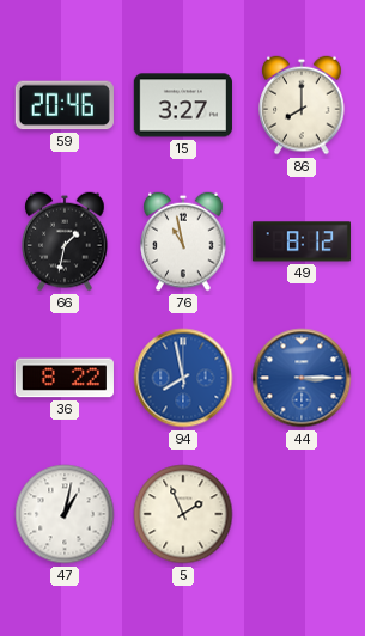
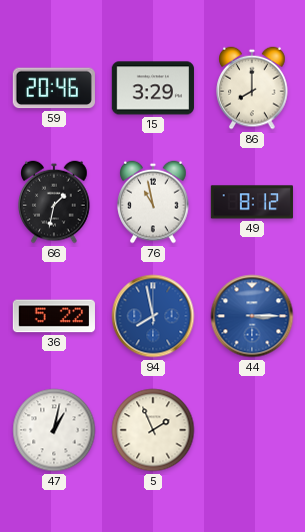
15: 3:27 -> 3:29 (153, 88)
36: 8:22 -> 5:22 (54, 316)
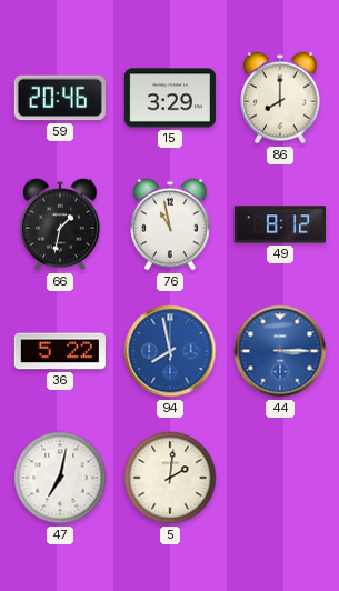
47: 1:02 -> 7:02 (60, 478)
5: 1:56 -> 2:01 (170, 478)
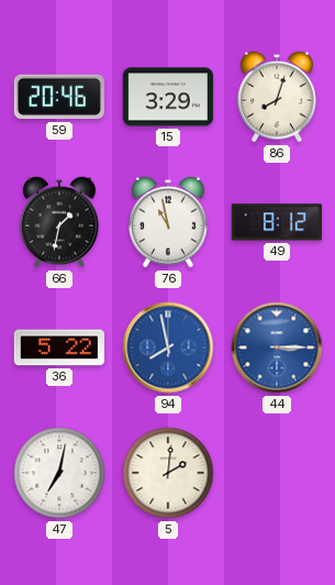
86: 8:00 -> 8:03 (277, 97)
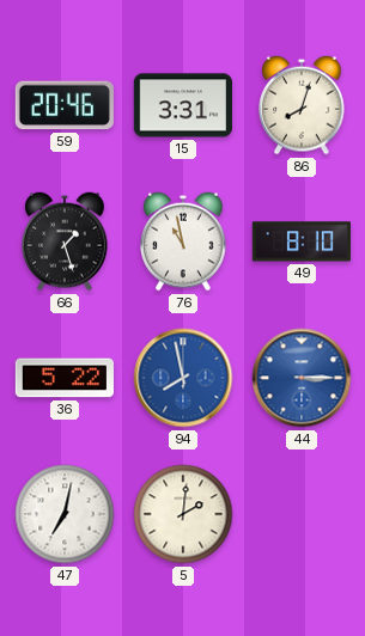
15: 3:29 -> 3:31 (183, 105)
66: 1:32 -> 1:27 (65, 241)
49: 8:12 -> 8:10 (302, 241)
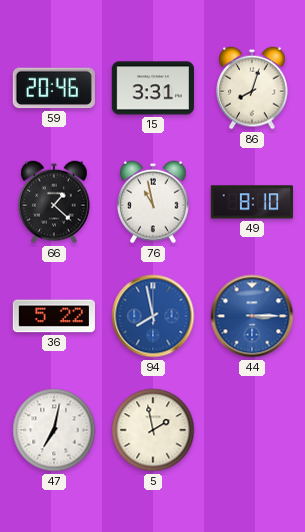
66: 1:27 -> 1:22 (54, 202)
5: 2:01 -> 1:58 (153, 430)
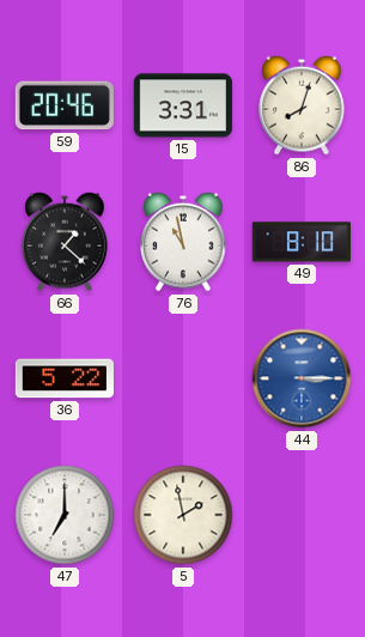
94: 7:58 -> none (153, 316)
47: 7:02 -> 7:00 (65, 515)
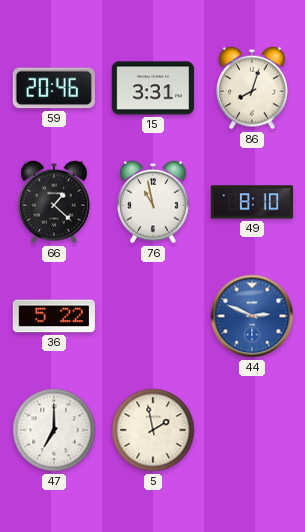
44: 3:15 -> 2:49 (252, 316)
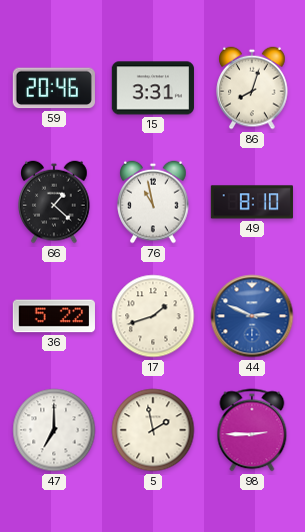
17: none -> 1:42 (153, 316)
98: none -> 2:45 (252, 430)
